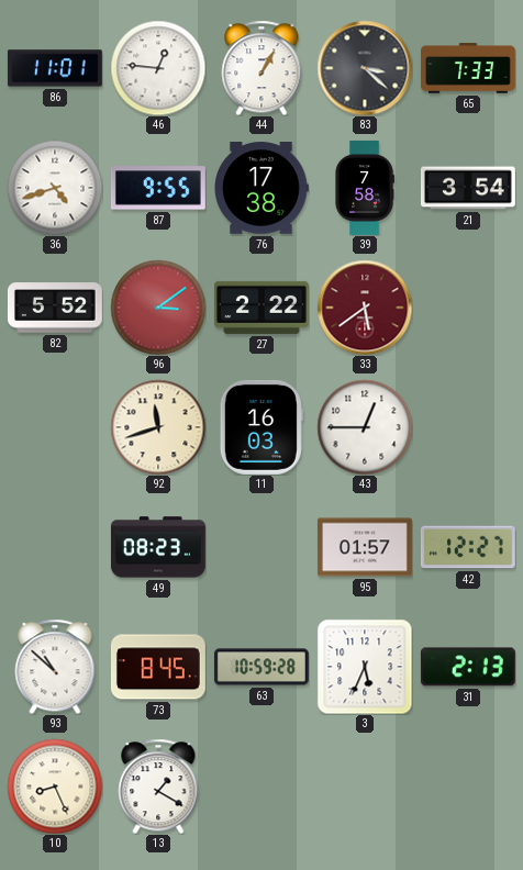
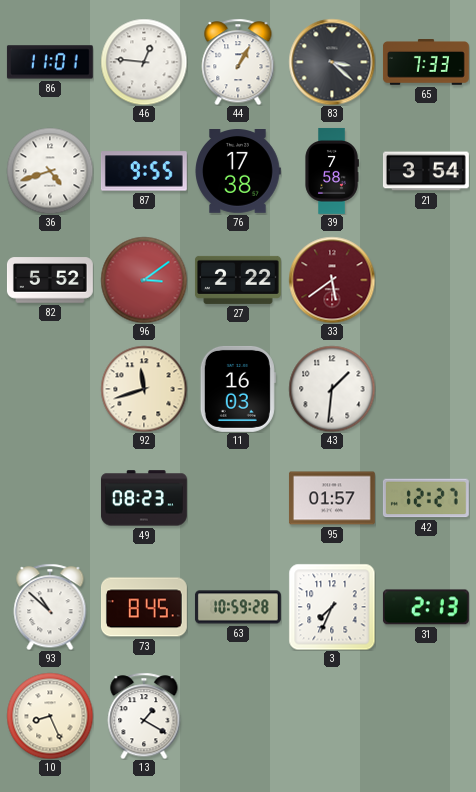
43: 12:45 -> 1:31 (332, 389)
3: 5:34 -> 7:34 (332, 607)
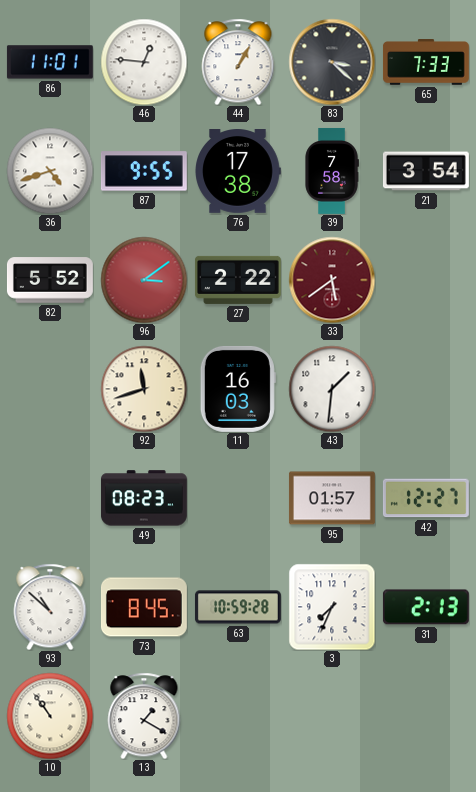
10: 8:26 -> 10:54 (50, 716)
